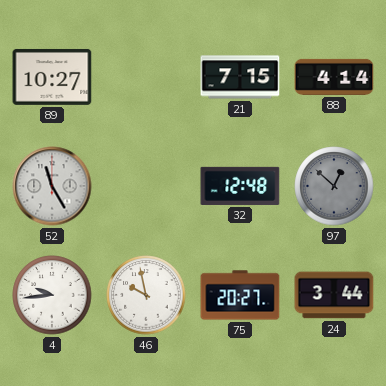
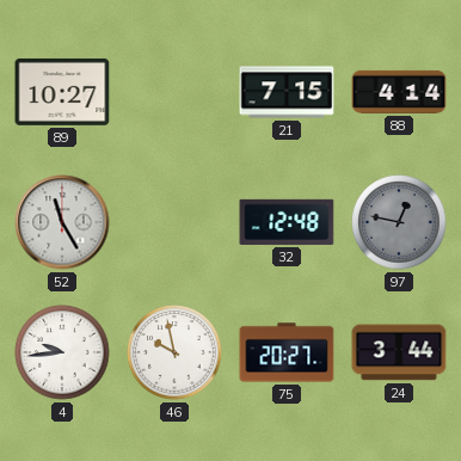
97: 12:52 -> 12:47 (399, 222)
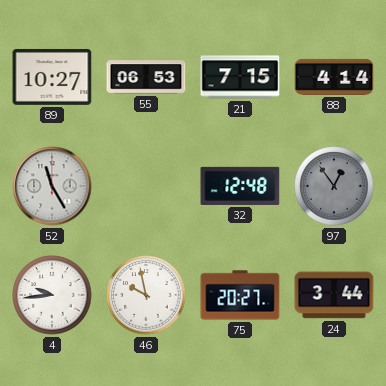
55: none -> 06:53 (146, 77)
97: 12:47 -> 12:54 (334, 186)
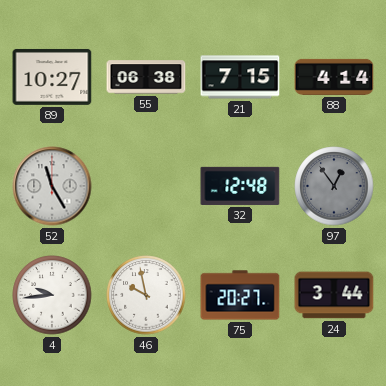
55: 06:53 -> 06:38 (146, 77)
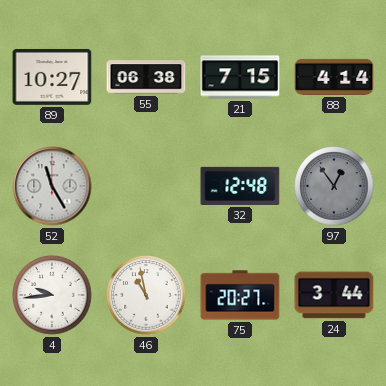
46: 9:58 -> 10:58 (146, 295)
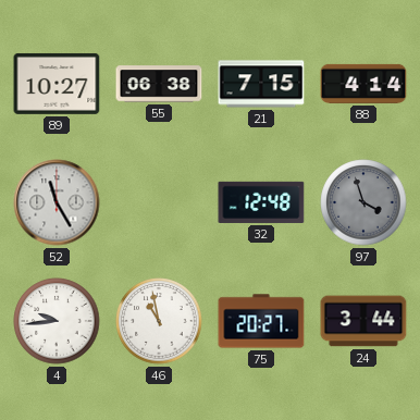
97: 12:54 -> 3:57 (363, 202)
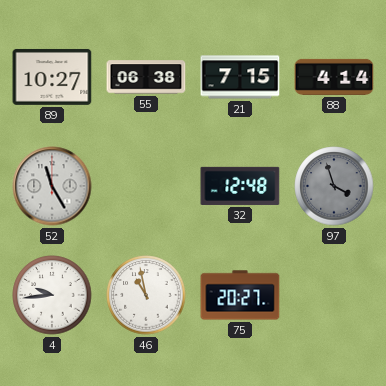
24: 3:44 -> none (363, 321)
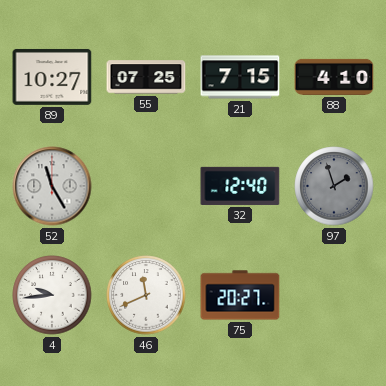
55: 06:38 -> 07:25 (146, 77)
88: 4:14 -> 4:10 (334, 77)
32: 12:48 -> 12:40 (240, 186)
97: 3:57 -> 1:57 (334, 186)
46: 10:58 -> 11:41 (146, 295)
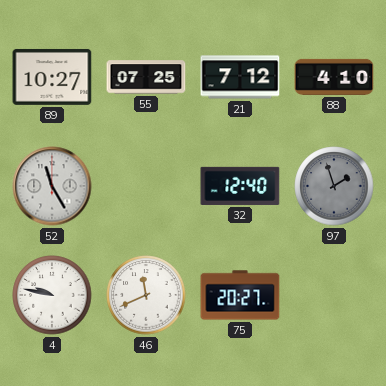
21: 7:15 -> 7:12 (240, 77)
4: 9:44 -> 9:47 (52, 295)
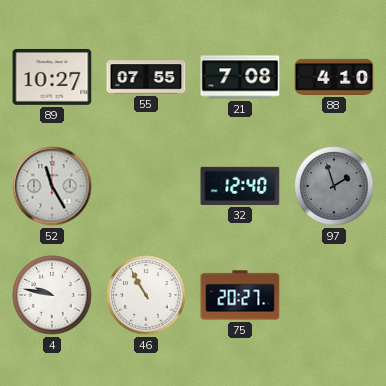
55: 07:25 -> 07:55 (146, 77)
21: 7:12 -> 7:08 (240, 77)
46: 11:41 -> 10:55 (146, 295)
